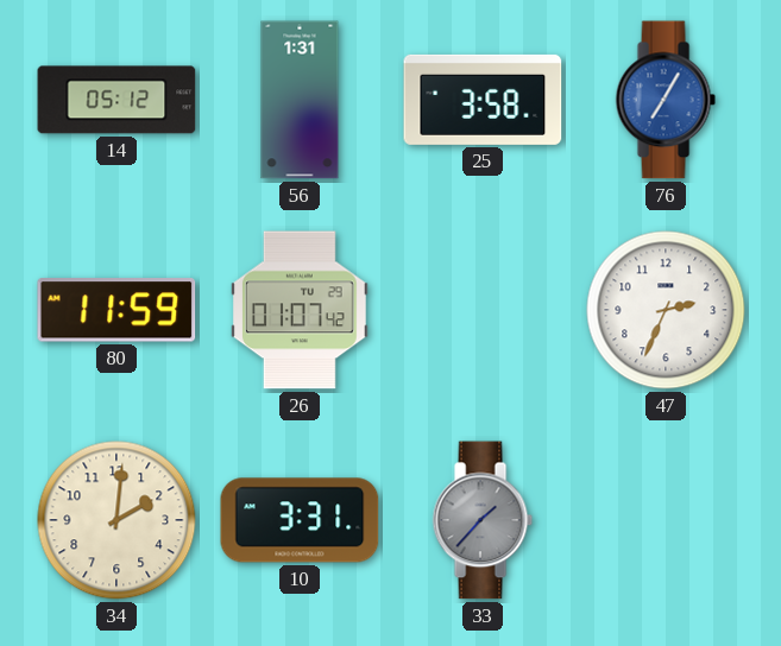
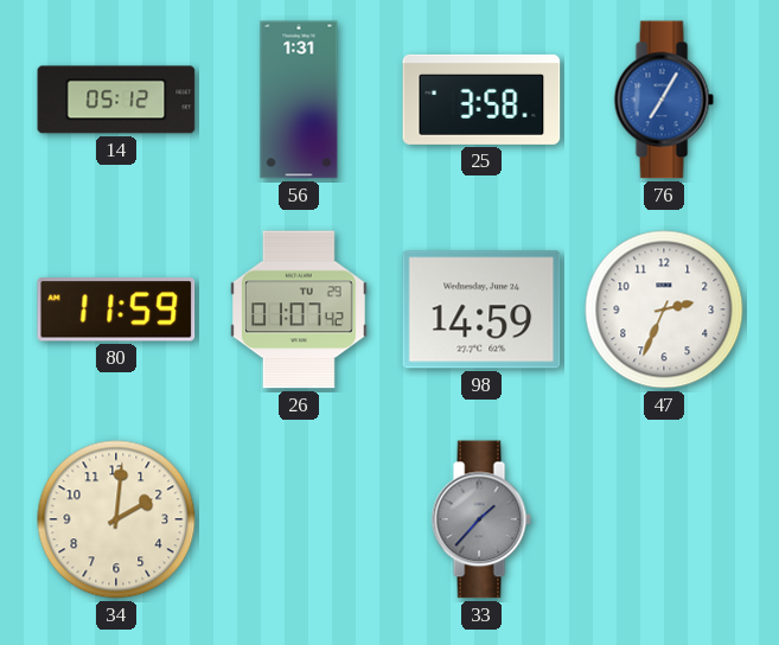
98: none -> 14:59 (481, 309)
10: 3:31 -> none (300, 520)
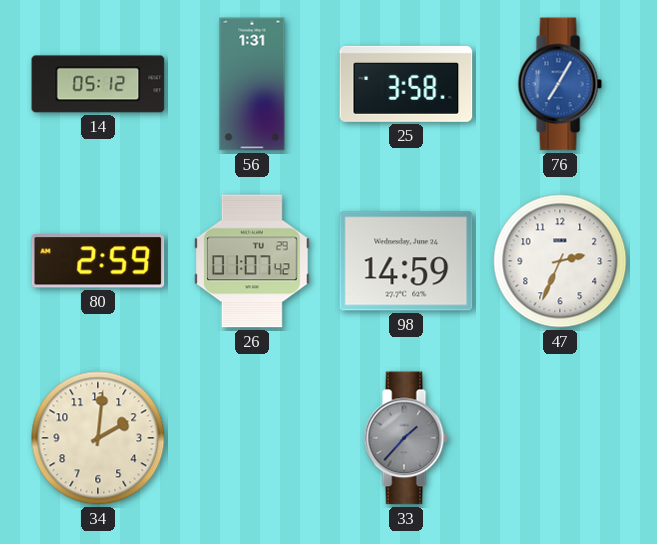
80: 11:59 -> 2:59 (98, 261)
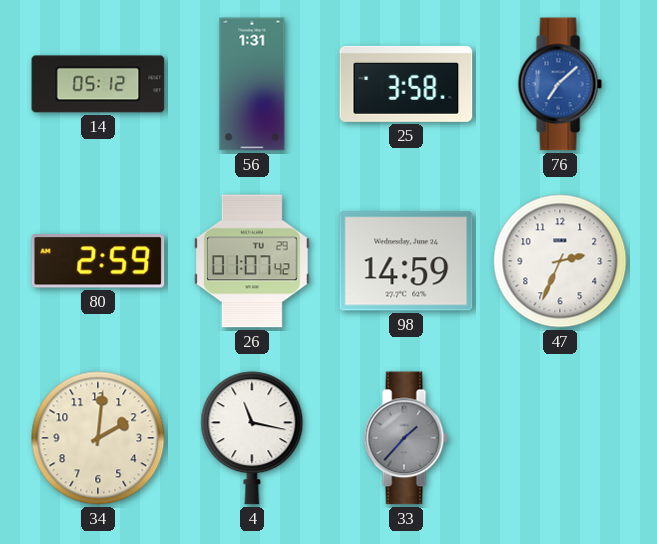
76: 7:05 -> 7:08 (560, 84)
4: none -> 11:17 (252, 438)
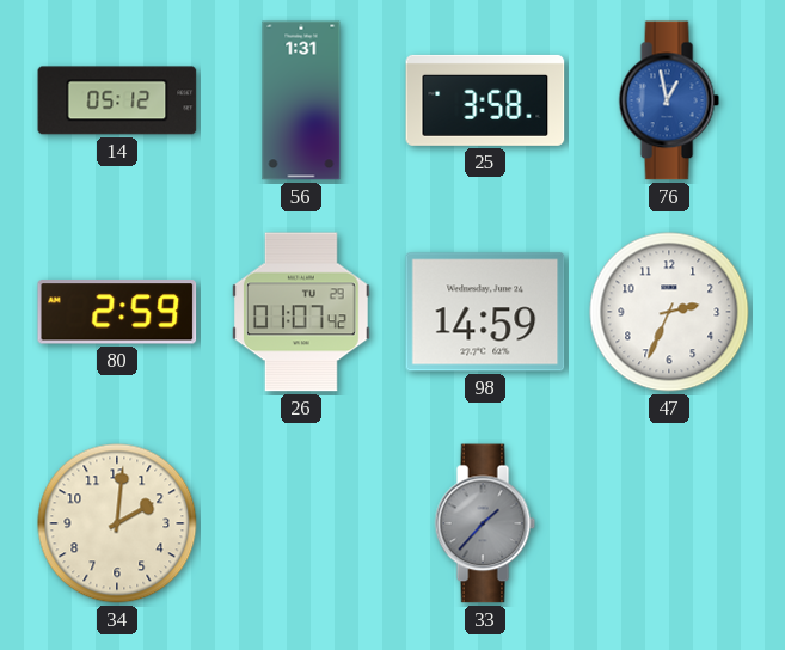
76: 7:08 -> 12:58 (669, 100)
4: 11:17 -> none (252, 438)
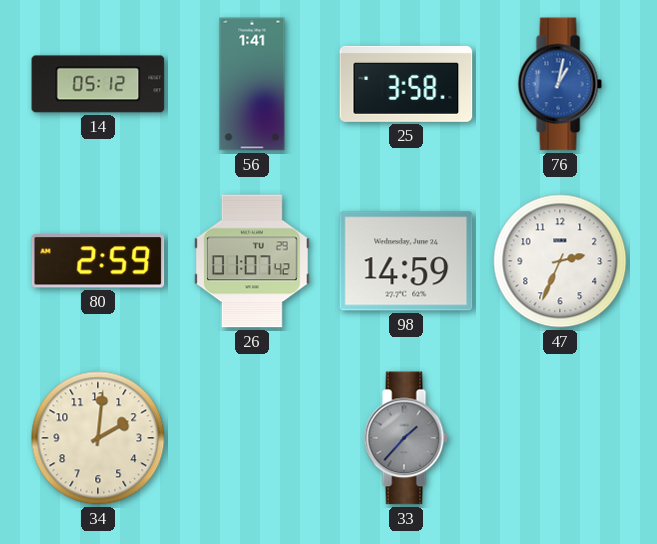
56: 1:31 -> 1:41 (252, 84)
76: 12:58 -> 1:02 (560, 84)
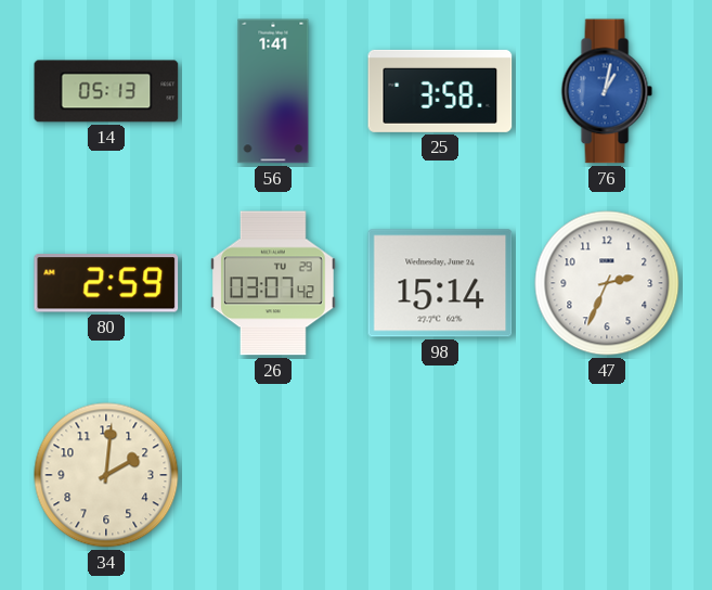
14: 05:12 -> 05:13 (106, 91)
26: 01:07 -> 03:07 (273, 283)
98: 14:59 -> 15:14 (440, 283)
33: 1:37 -> none (406, 438)
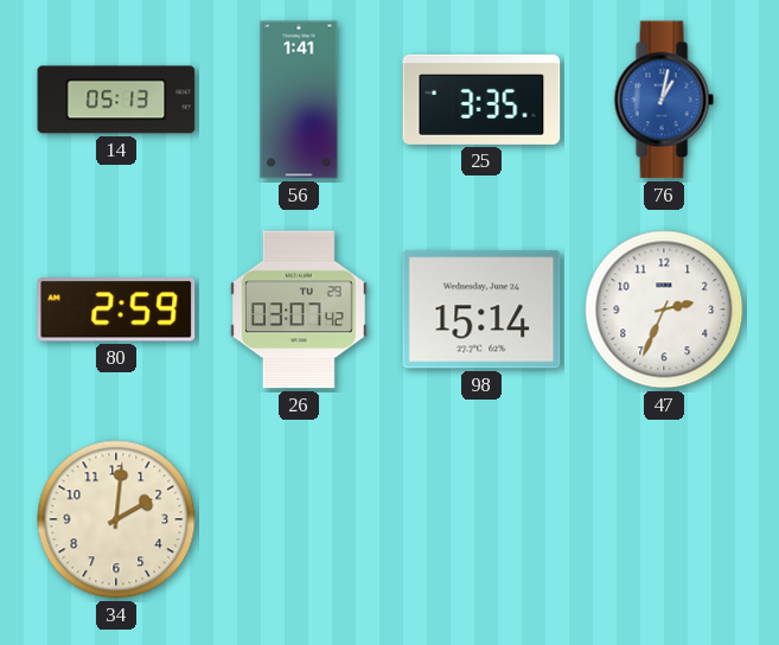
25: 3:58 -> 3:35 (481, 100)
